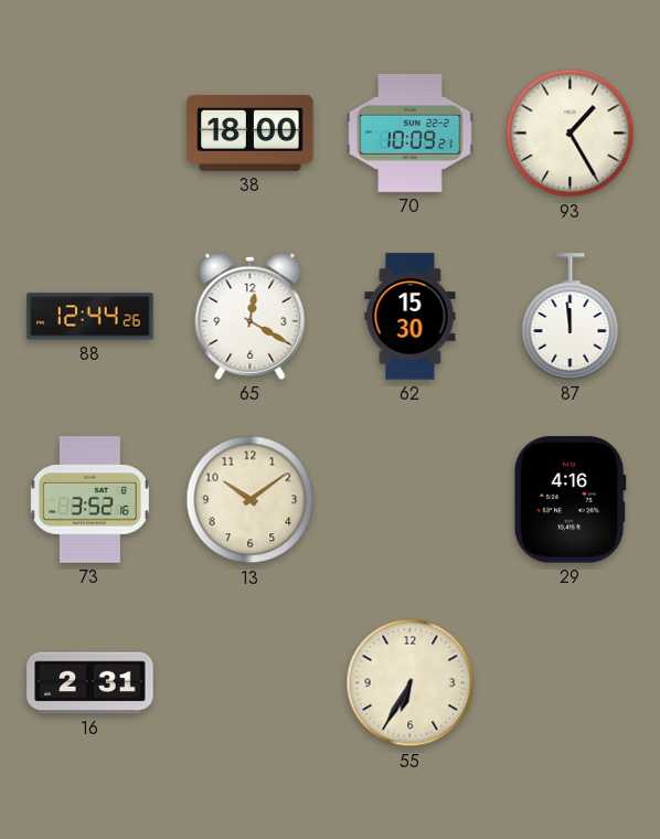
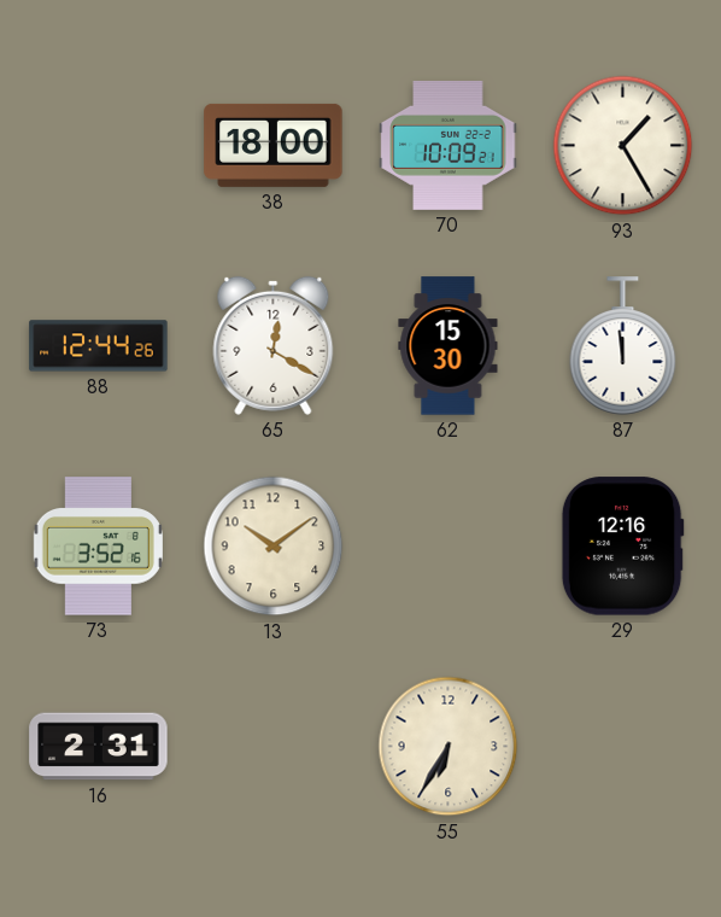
29: 4:16 -> 12:16 (622, 547)
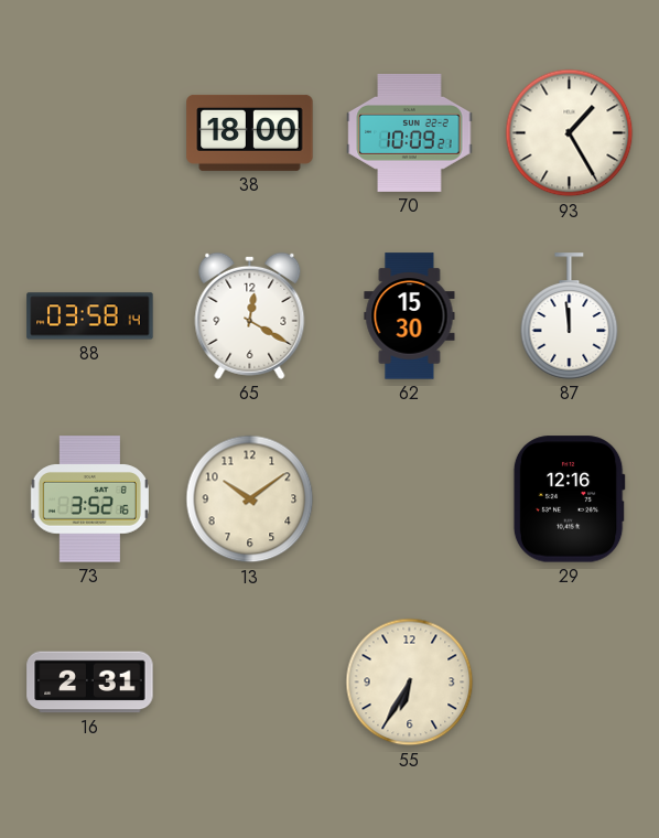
88: 12:44 -> 03:58 (90, 316)
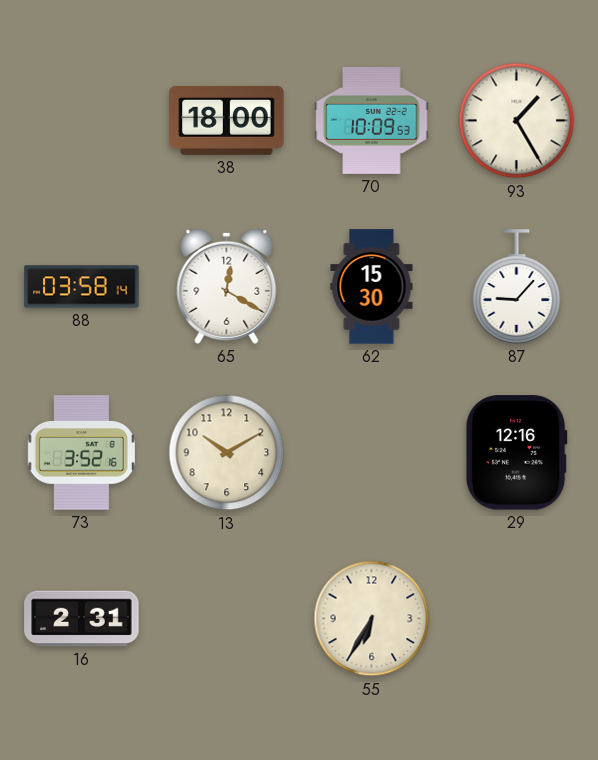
70: 10:09:21 -> 10:09:53 (372, 120)
87: 11:59 -> 9:07 (517, 287)
13: 10:09 -> 10:10 (227, 453)
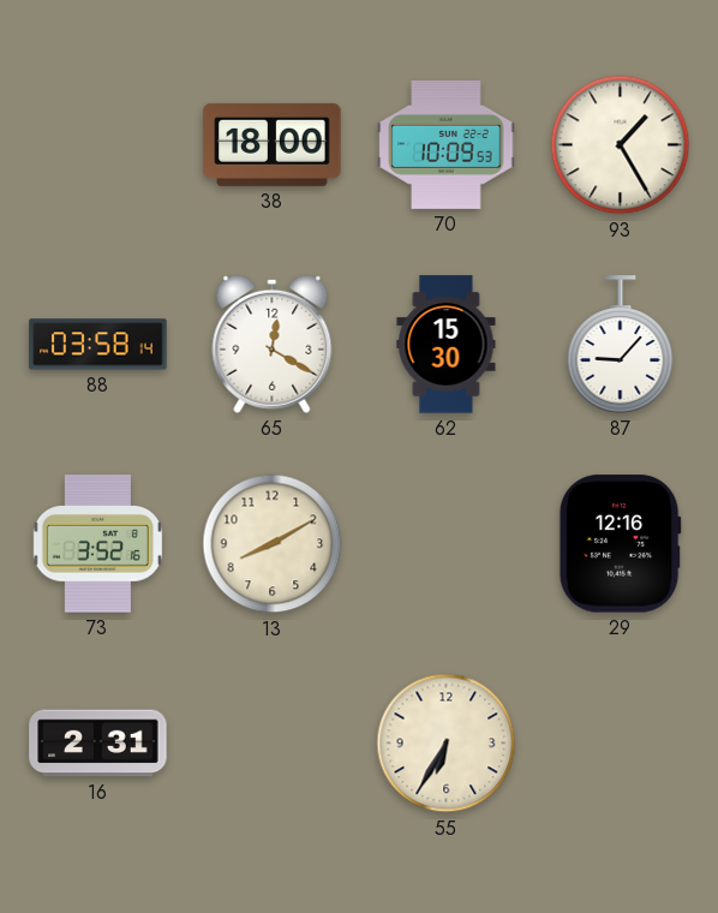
13: 10:10 -> 8:10 (273, 544)
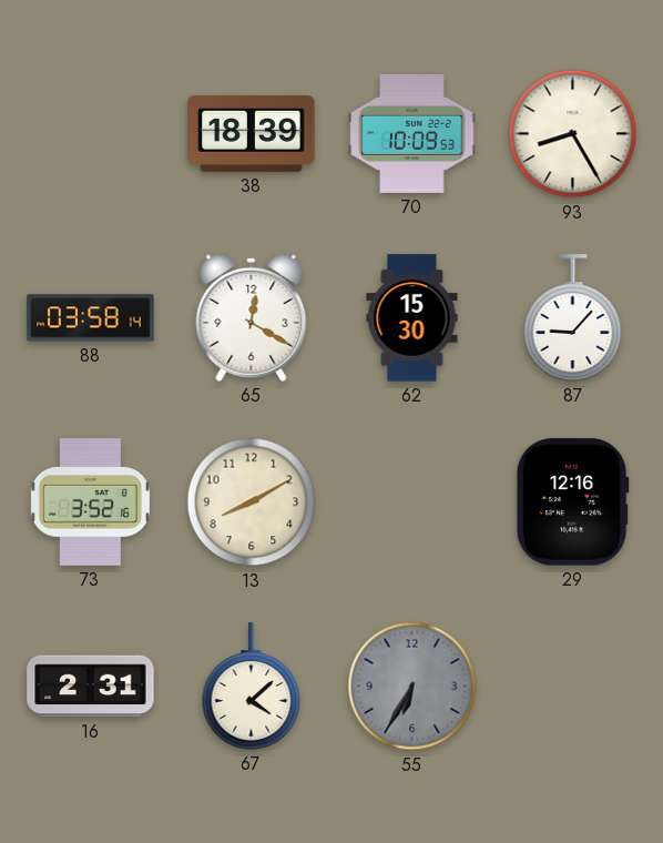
38: 18:00 -> 18:39 (252, 133)
93: 1:25 -> 8:25 (573, 134)
67: none -> 4:08 (252, 687)
55 dial: cream -> grey (412, 687)
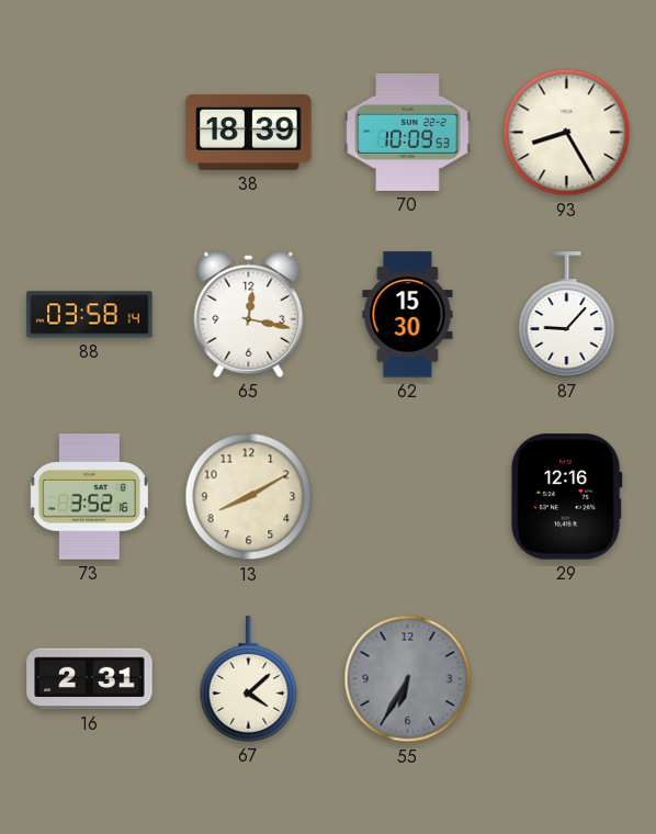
65: 12:20 -> 12:17 (249, 314)
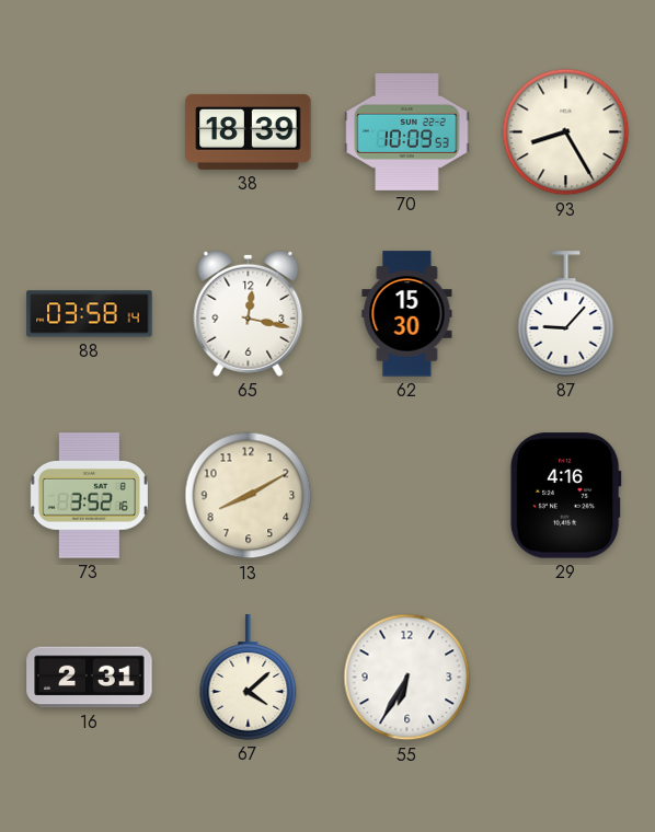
29: 12:16 -> 4:16 (565, 496)
55 dial: grey -> white (407, 678)
